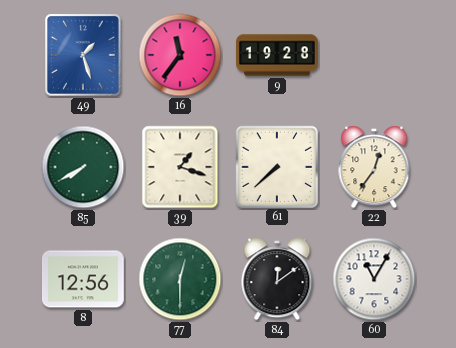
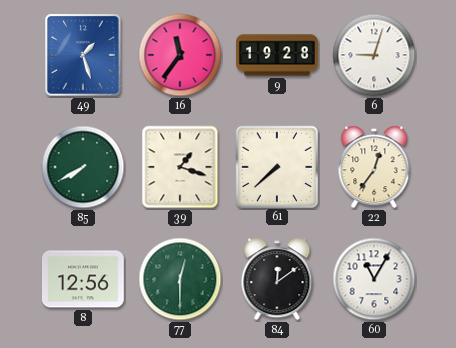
6: none -> 9:03 (374, 55)
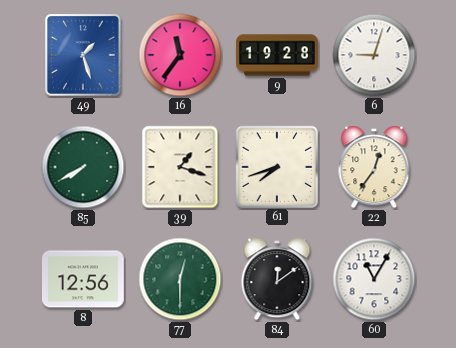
61: 7:38 -> 7:42 (276, 166)
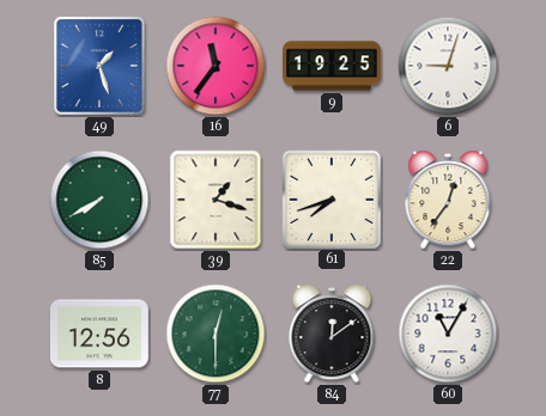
9: 19:28 -> 19:25 (332, 66)
